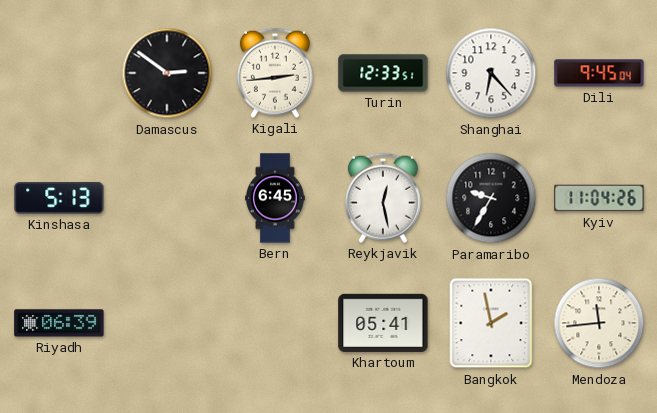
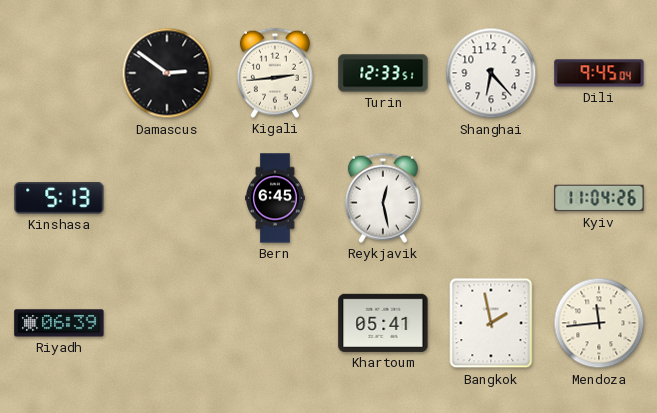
Paramaribo: 9:35 -> none (491, 198)
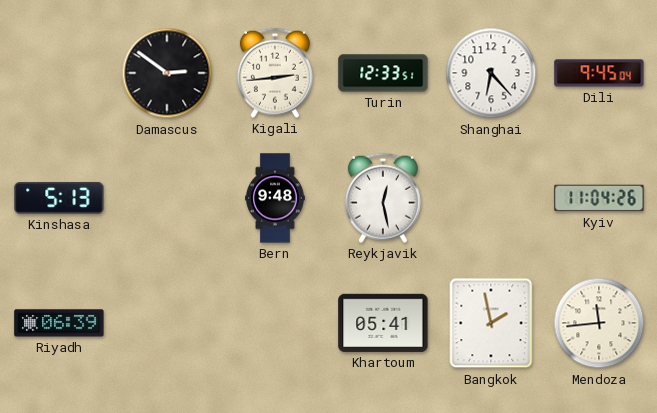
Bern: 6:45 -> 9:48 (275, 198)
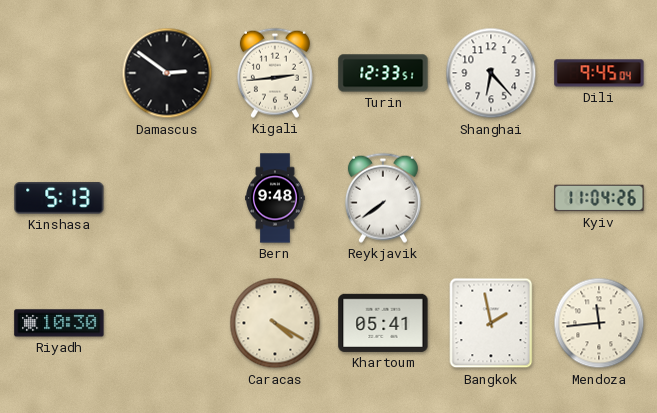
Reykjavik: 12:28 -> 7:39 (383, 198)
Riyadh: 06:39 -> 10:30 (59, 323)
Caracas: none -> 4:20 (275, 323)
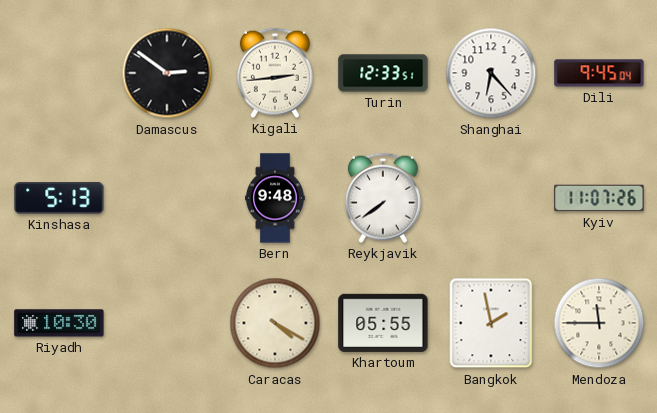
Kyiv: 11:04 -> 11:07 (599, 198)
Khartoum: 05:41 -> 05:55 (383, 323)
Mendoza: 11:44 -> 11:45 (599, 323)
